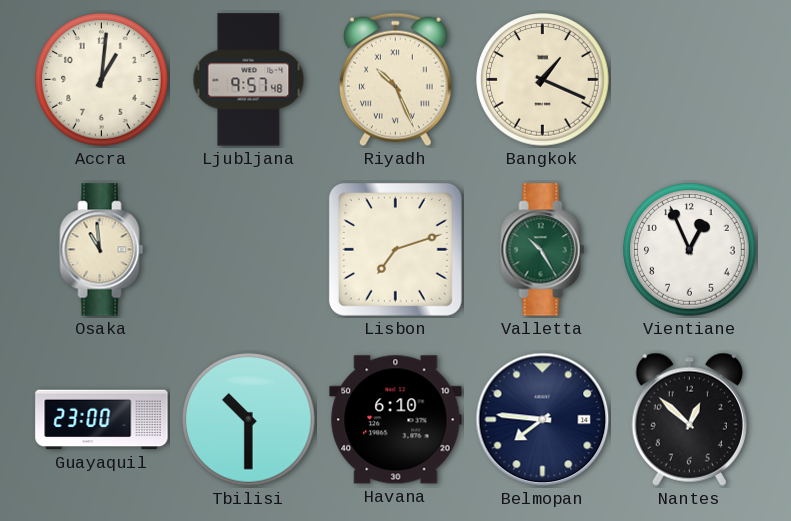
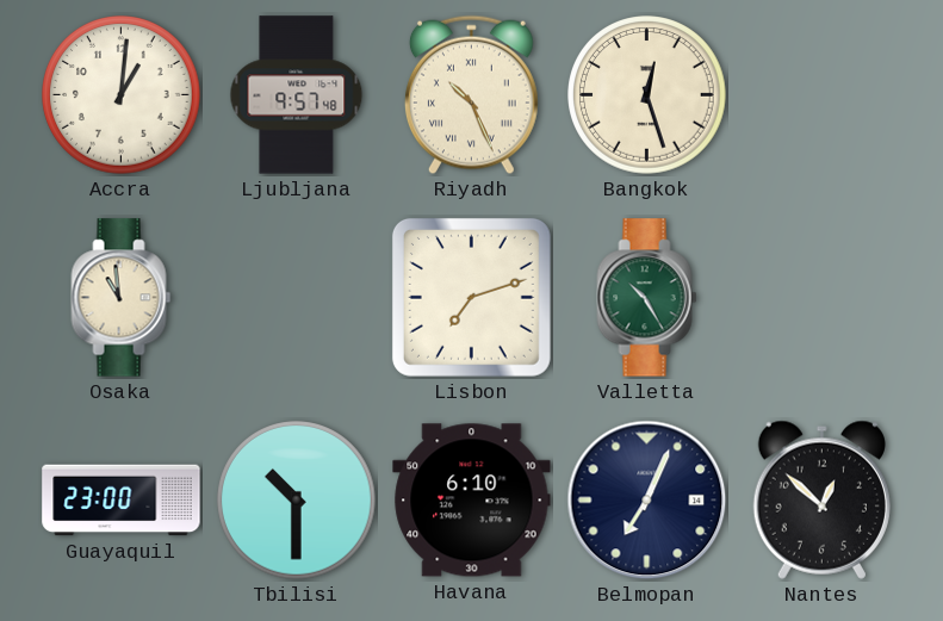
Bangkok: 1:19 -> 12:27 (647, 95)
Vientiane: 12:56 -> none (690, 250)
Belmopan: 7:46 -> 7:04 (647, 501)
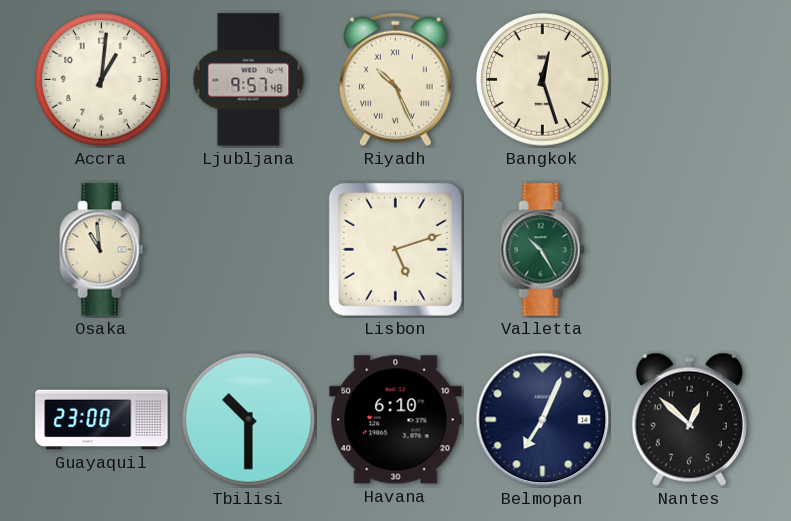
Lisbon: 7:12 -> 5:12 (395, 249)
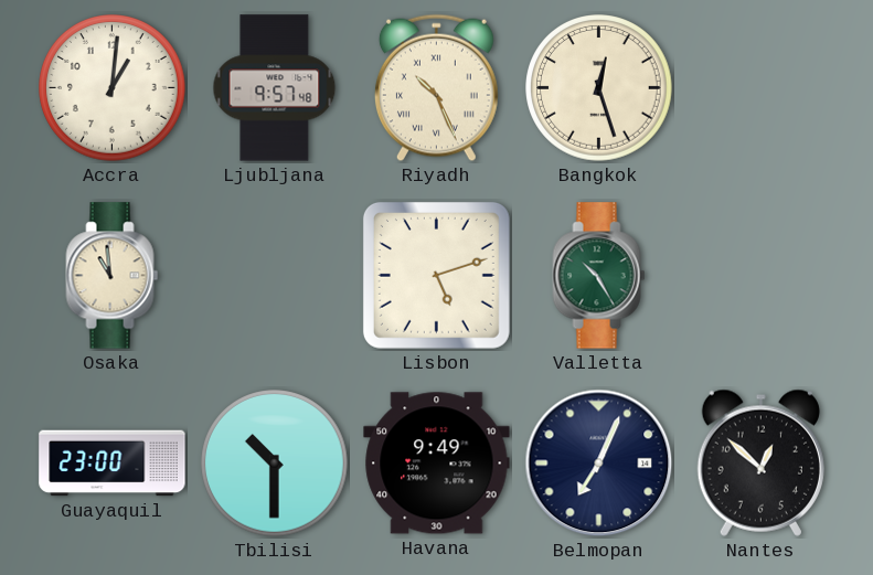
Havana: 6:10 -> 9:49 (437, 464)
